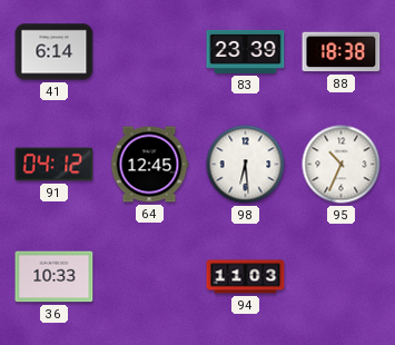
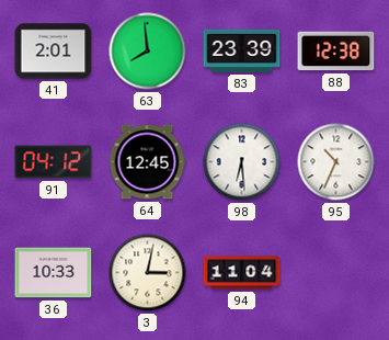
41: 6:14 -> 2:01 (54, 52)
63: none -> 7:59 (148, 52)
88: 18:38 -> 12:38 (336, 52)
3: none -> 3:02 (148, 273)
94: 11:03 -> 11:04 (242, 273)
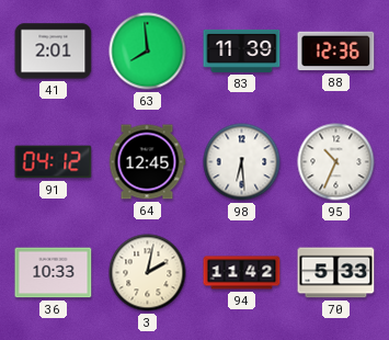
83: 23:39 -> 11:39 (242, 50)
88: 12:38 -> 12:36 (336, 52)
3: 3:02 -> 2:02 (148, 273)
94: 11:04 -> 11:42 (242, 273)
70: none -> 5:33 (336, 273)
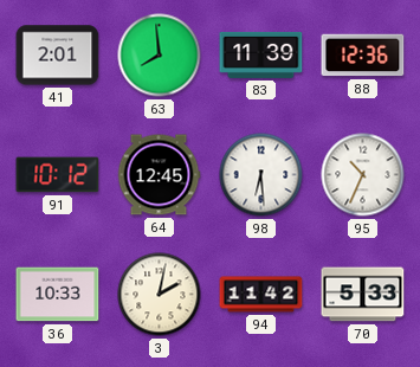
91: 04:12 -> 10:12 (58, 175)
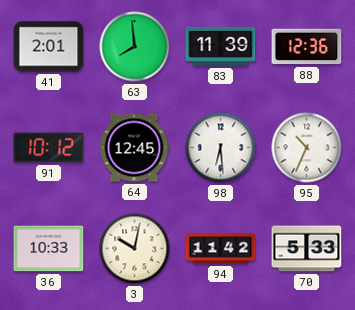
3: 2:02 -> 10:02 (135, 249)
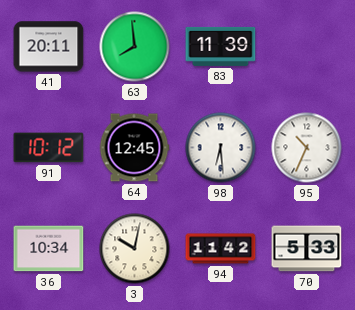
41: 2:01 -> 20:11 (49, 47)
88: 12:36 -> none (307, 47)
36: 10:33 -> 10:34 (49, 249)
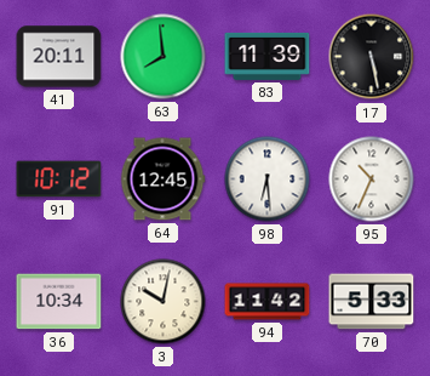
17: none -> 5:28 (372, 57)
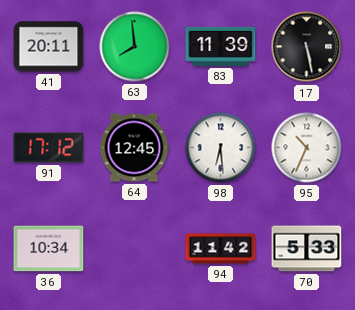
91: 10:12 -> 17:12 (49, 148)
3: 10:02 -> none (164, 302)
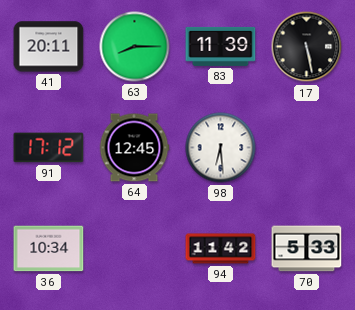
63: 7:59 -> 8:15 (135, 47)
95: 10:34 -> none (307, 148)
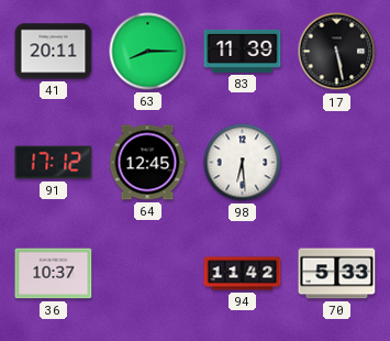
36: 10:34 -> 10:37 (54, 274)
